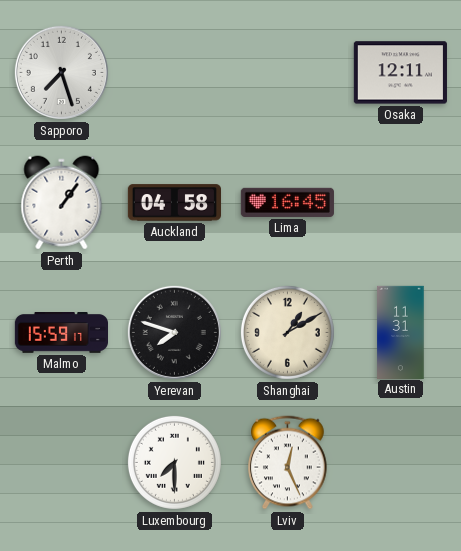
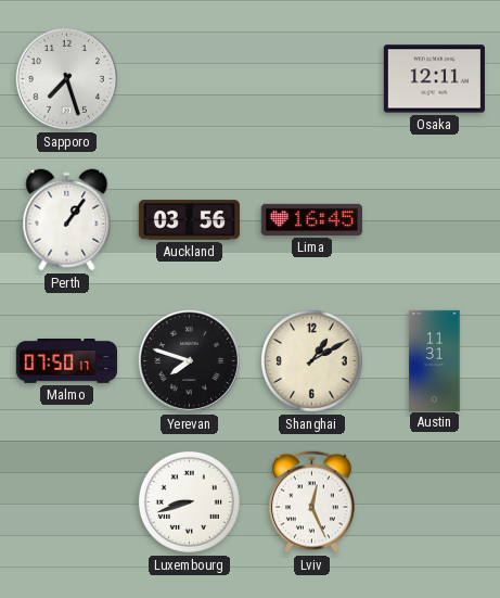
Auckland: 04:58 -> 03:56 (189, 220)
Malmo: 15:59 -> 07:50 (66, 361)
Luxembourg: 7:30 -> 8:42 (189, 501)
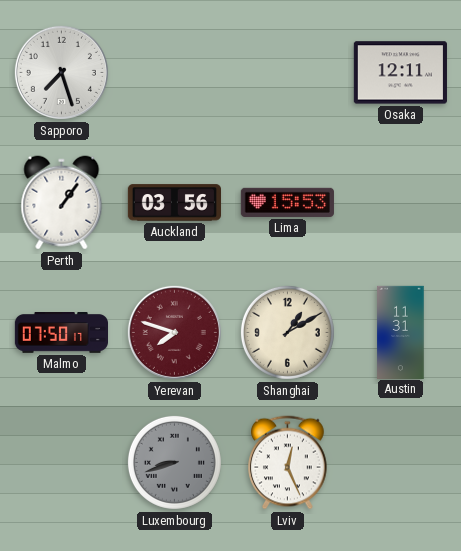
Lima: 16:45 -> 15:53 (287, 202)
Yerevan dial: black -> burgundy (174, 332)
Luxembourg dial: white -> grey (174, 462)
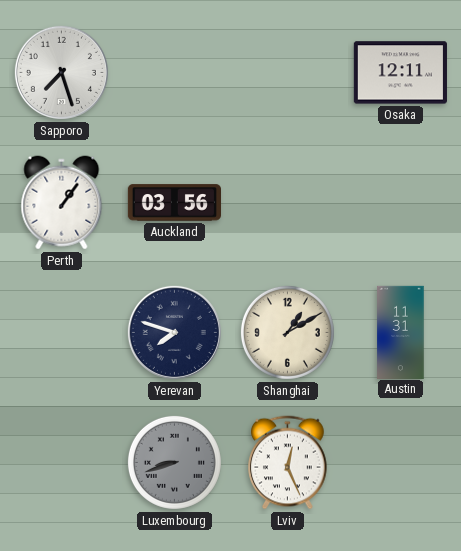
Lima: 15:53 -> none (287, 202)
Malmo: 07:50 -> none (61, 333)
Yerevan dial: burgundy -> navy (174, 332)
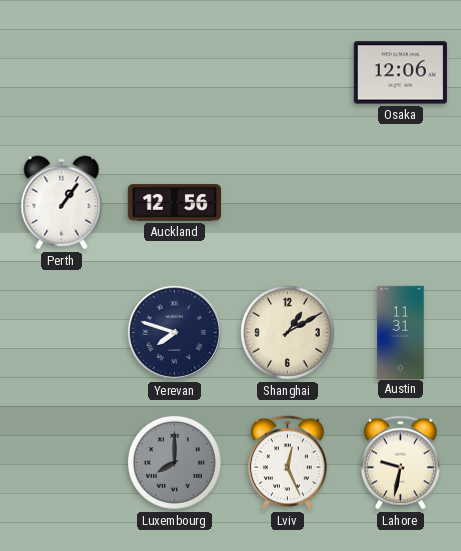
Sapporo: 7:27 -> none (61, 72)
Osaka: 12:11 -> 12:06 (400, 73)
Auckland: 03:56 -> 12:56 (174, 203)
Luxembourg: 8:42 -> 8:00 (174, 462)
Lahore: none -> 9:32 (401, 463)
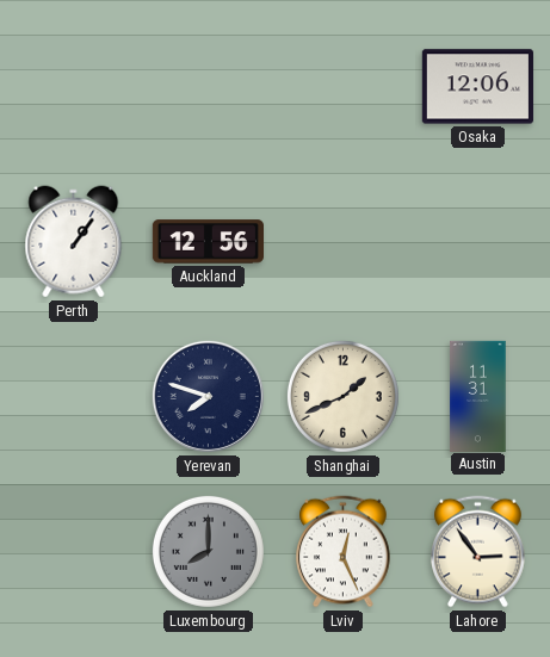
Shanghai: 1:10 -> 1:41 (342, 396)
Lahore: 9:32 -> 2:54 (478, 552)
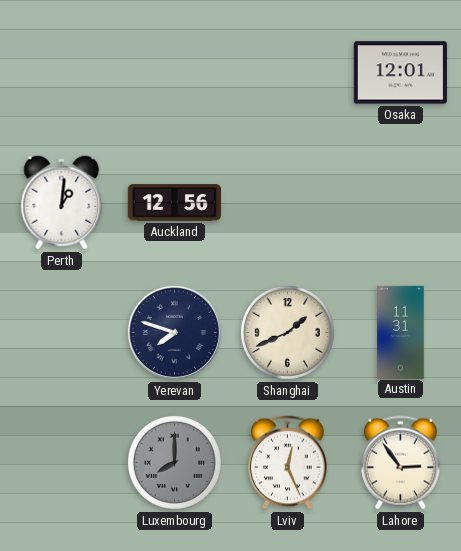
Osaka: 12:06 -> 12:01 (400, 73)
Perth: 1:06 -> 1:01 (62, 203)
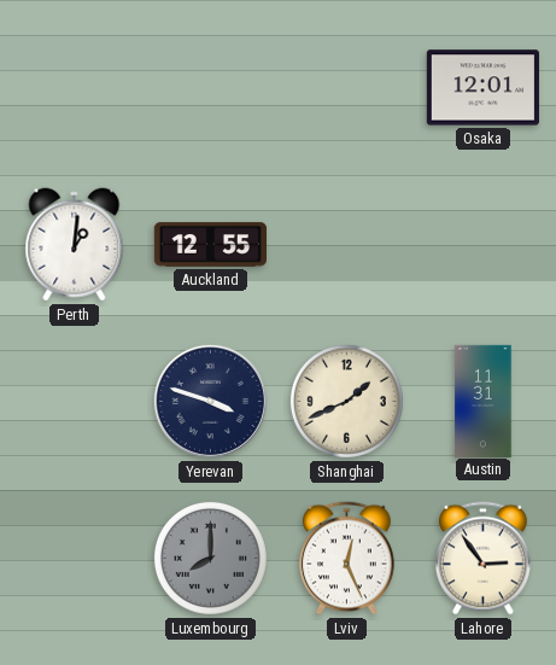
Auckland: 12:56 -> 12:55 (210, 245)
Yerevan: 7:48 -> 3:48 (210, 401)
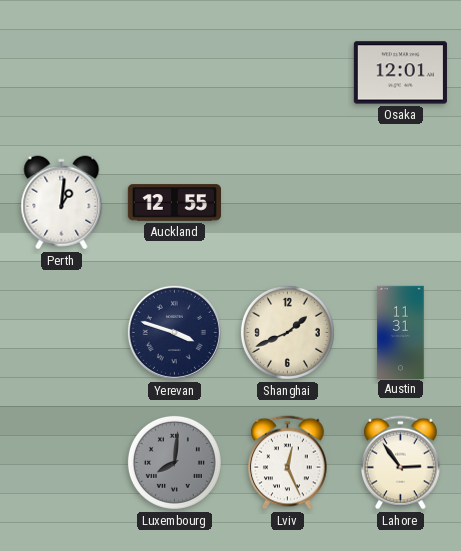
Luxembourg: 8:00 -> 8:01 (174, 462)
